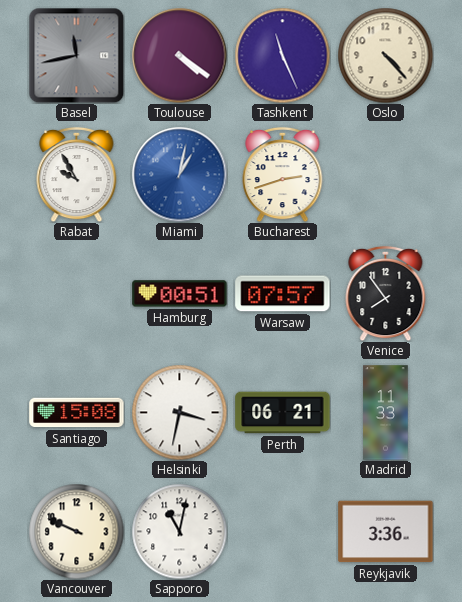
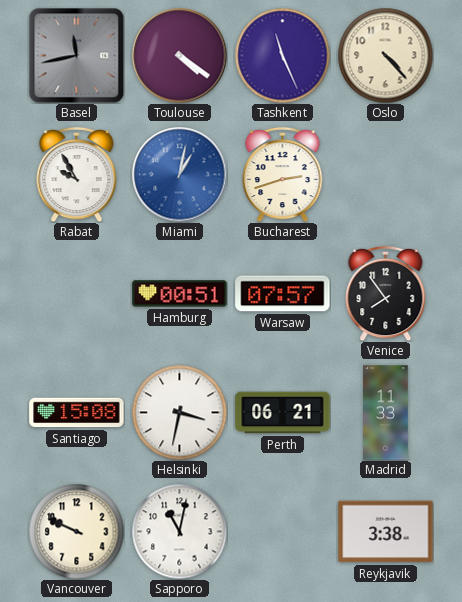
Reykjavik: 3:36 -> 3:38 (386, 532)
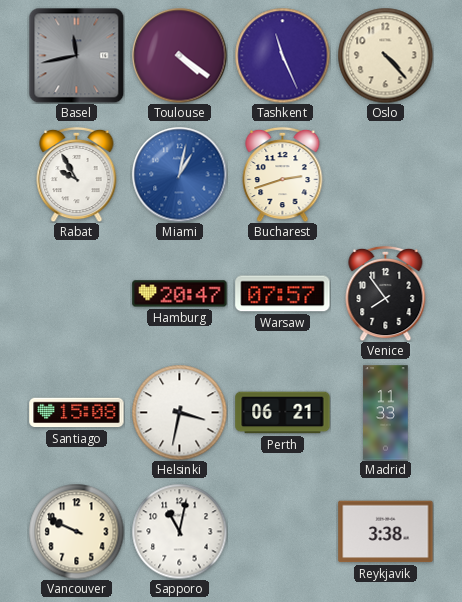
Hamburg: 00:51 -> 20:47 (180, 294)
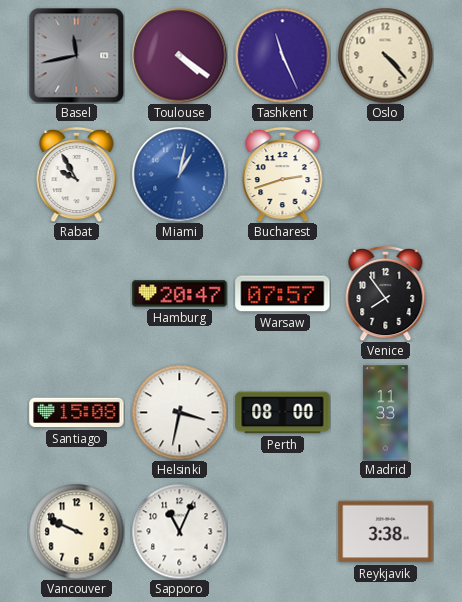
Perth: 06:21 -> 08:00 (283, 413)
Sapporo: 11:02 -> 11:04 (179, 531)
